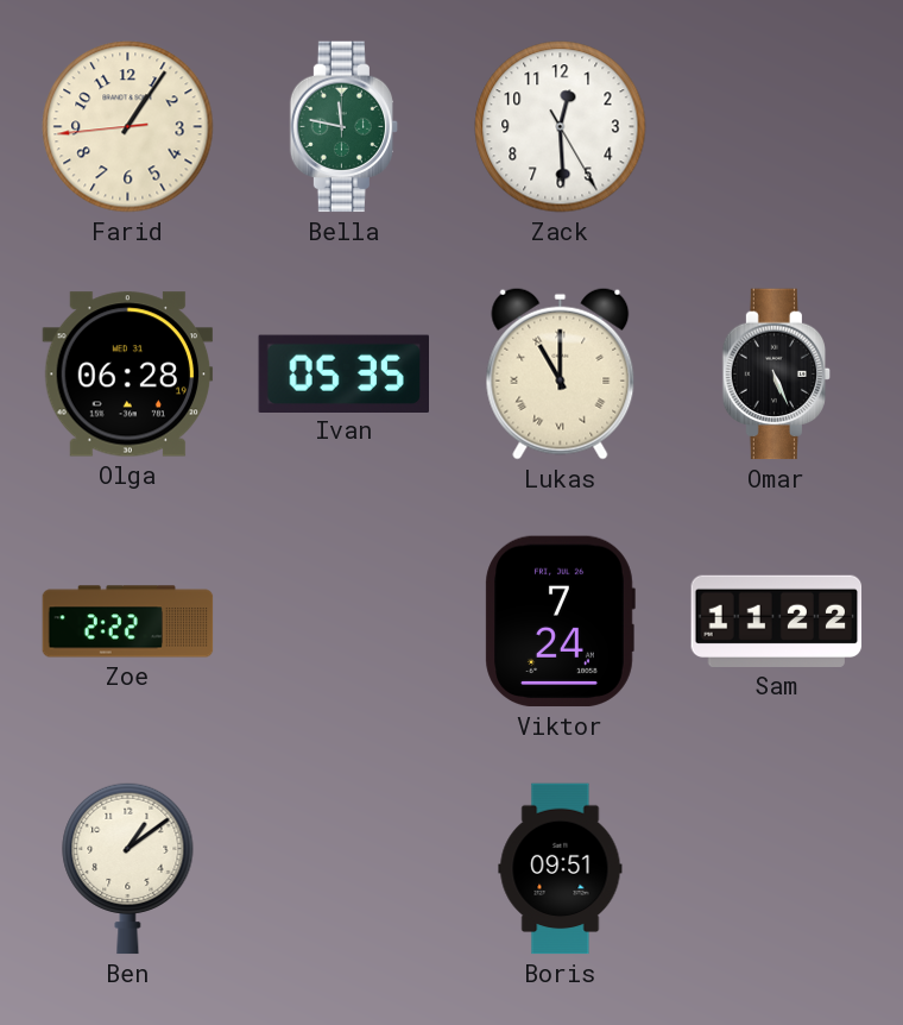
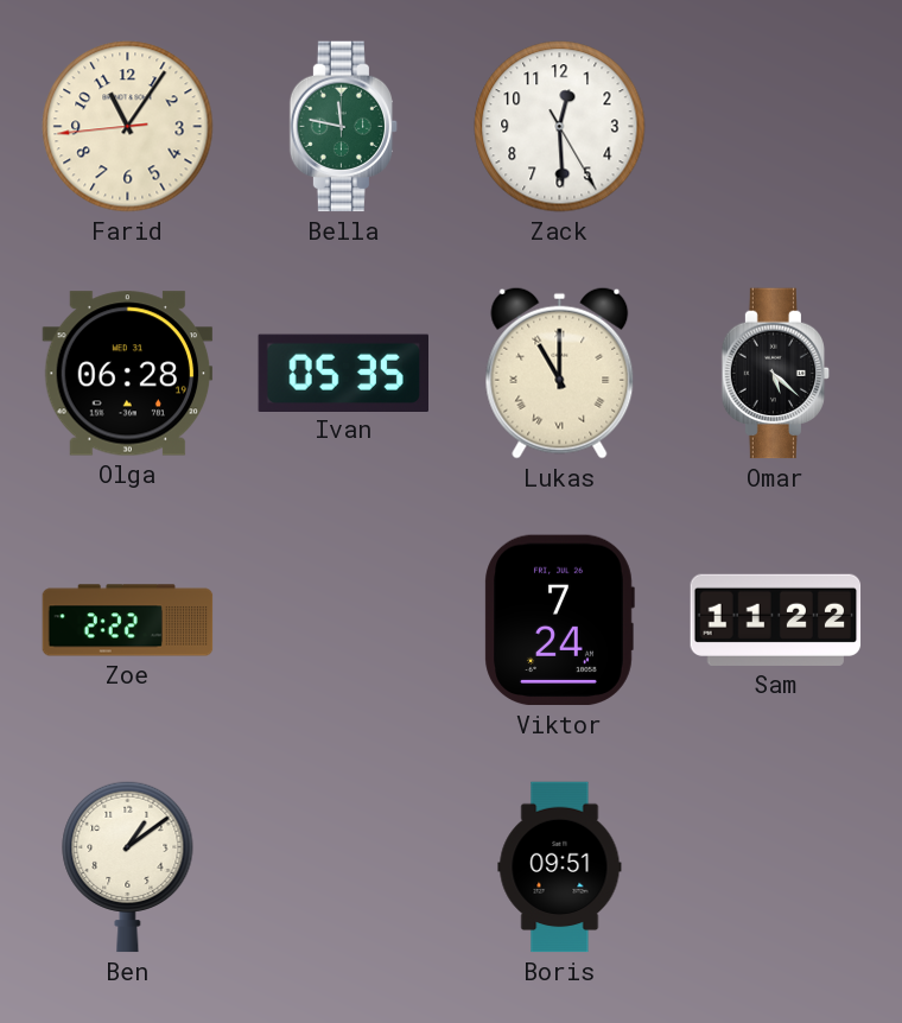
Farid: 1:05 -> 11:05 (128, 127)
Omar: 5:26 -> 5:22 (776, 374)
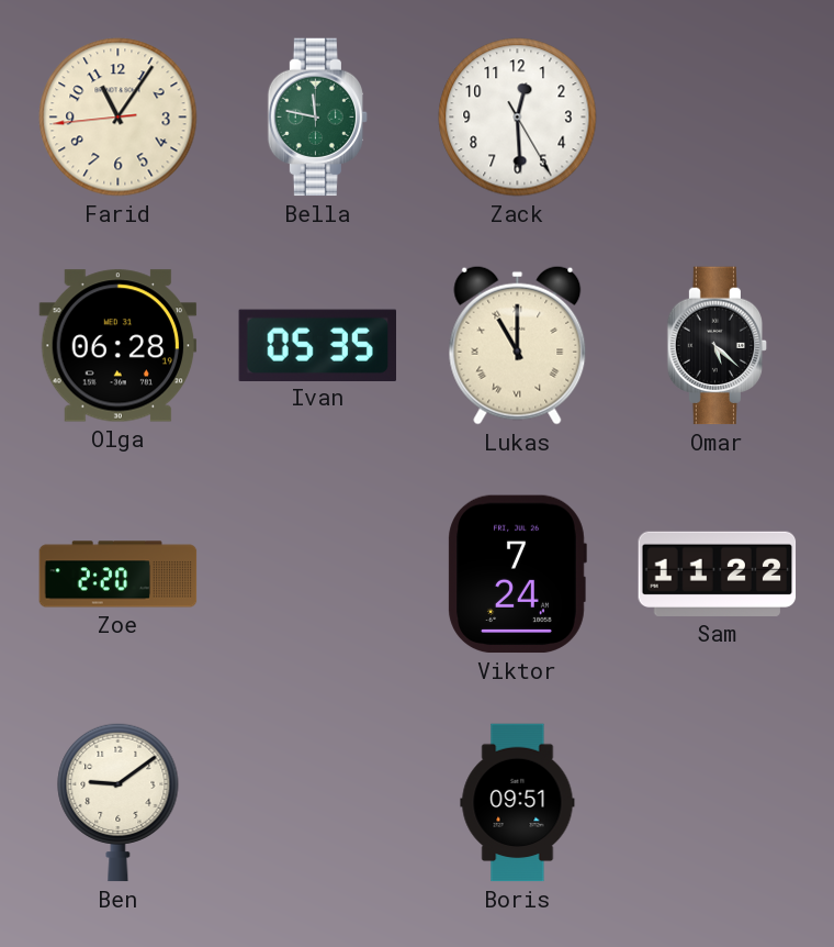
Zoe: 2:22 -> 2:20 (119, 575)
Ben: 1:09 -> 9:09 (119, 802)
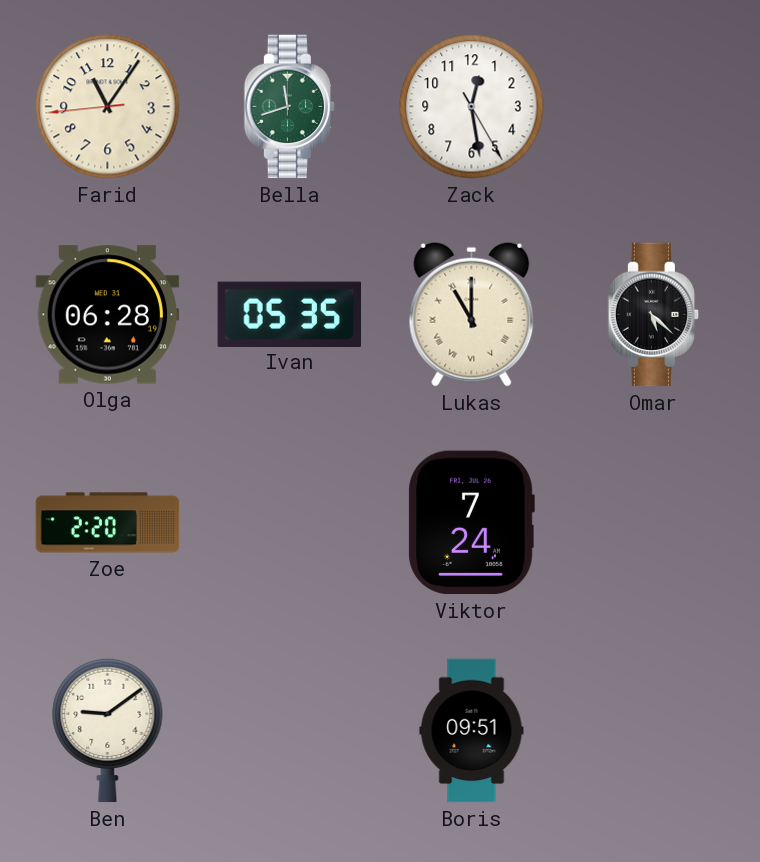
Bella: 11:47 -> 11:42 (290, 107)
Zack: 12:29 -> 12:28 (472, 107)
Sam: 11:22 -> none (718, 573)
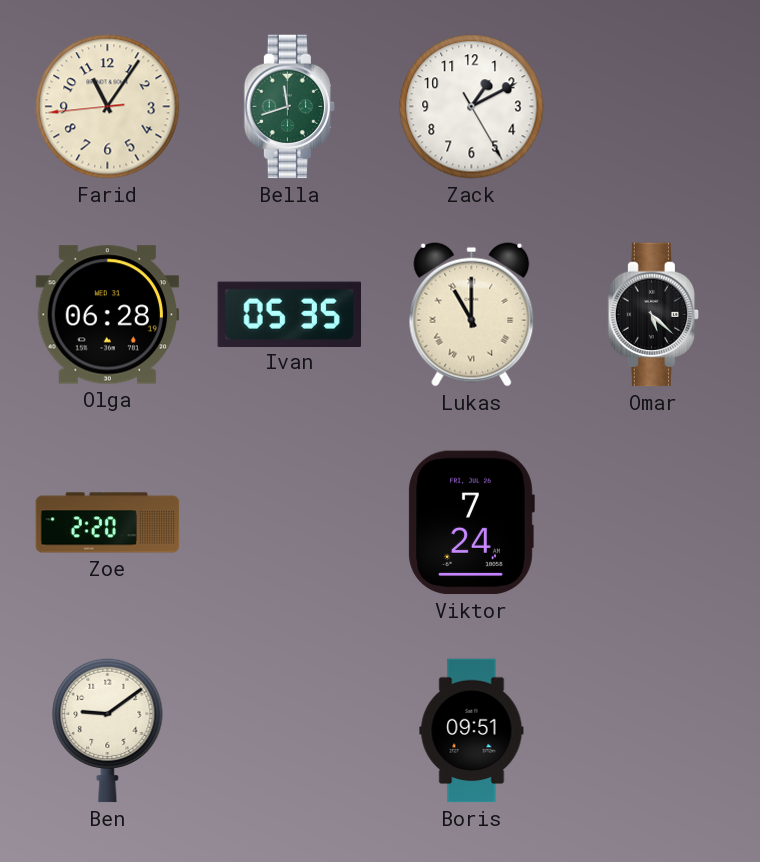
Zack: 12:28 -> 1:10 (472, 107)
